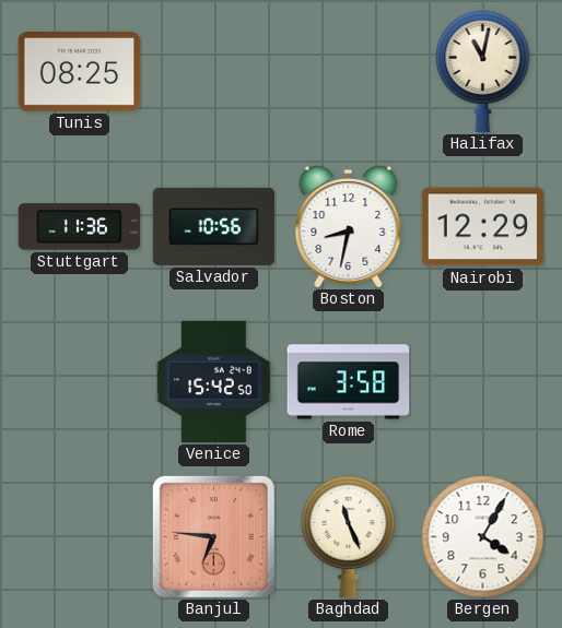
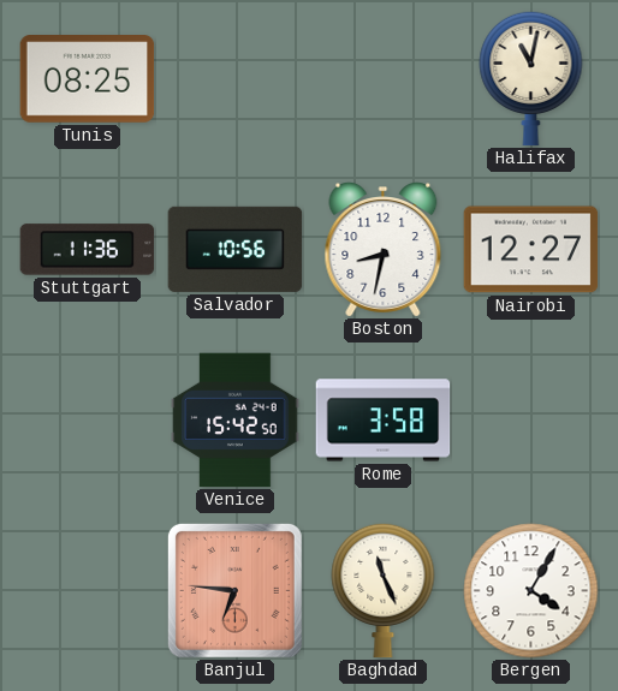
Nairobi: 12:29 -> 12:27 (531, 250)
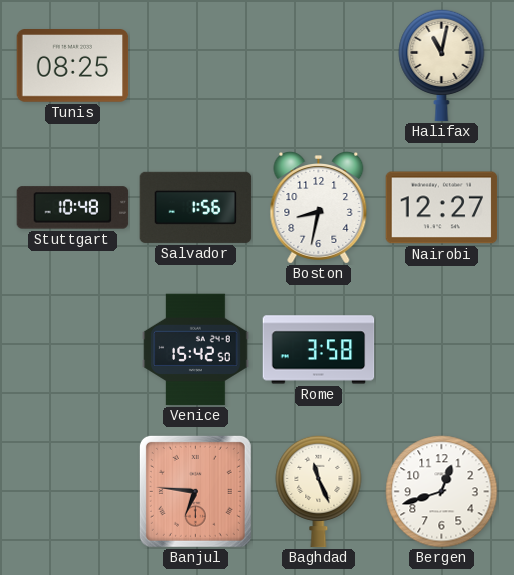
Stuttgart: 11:36 -> 10:48 (73, 208)
Salvador: 10:56 -> 1:56 (196, 207)
Bergen: 4:05 -> 12:42 (442, 492)
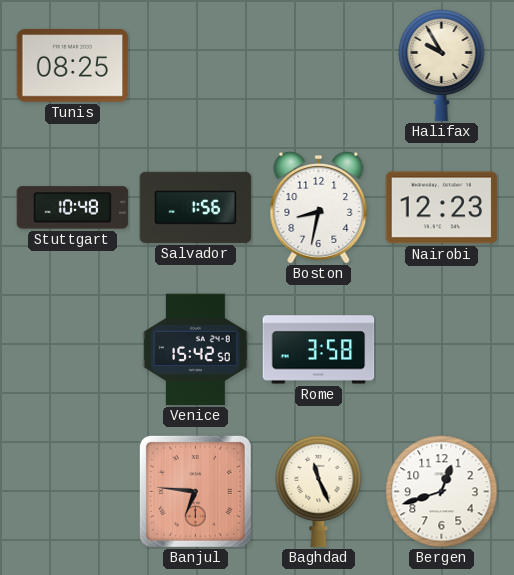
Halifax: 11:02 -> 9:55 (442, 65)
Nairobi: 12:27 -> 12:23 (442, 208)
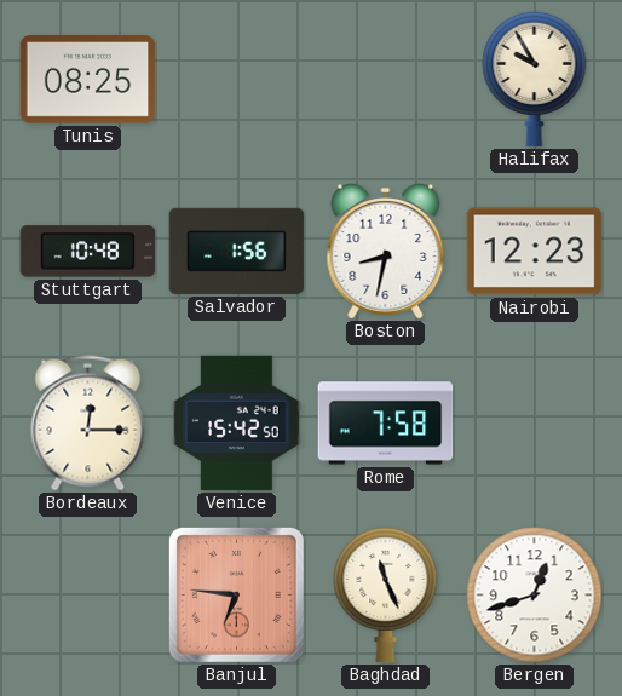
Bordeaux: none -> 12:15 (88, 424)
Rome: 3:58 -> 7:58 (386, 424)
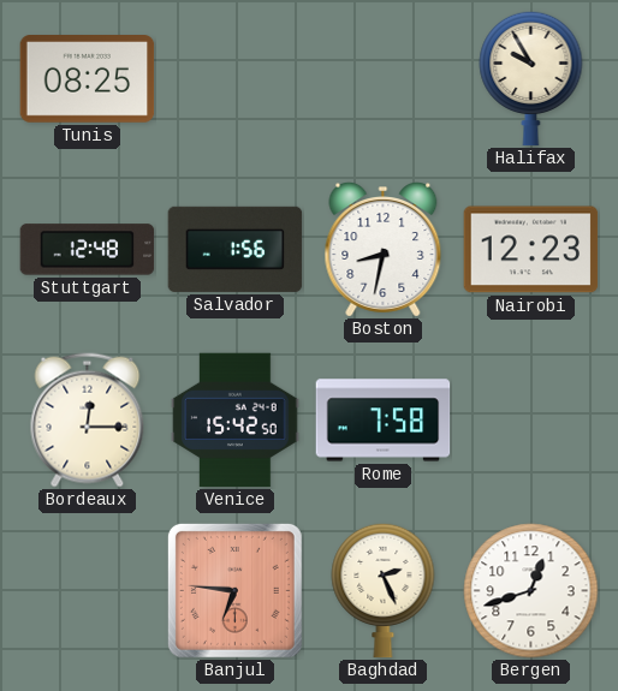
Stuttgart: 10:48 -> 12:48 (88, 250)
Baghdad: 11:26 -> 2:26 (384, 590)
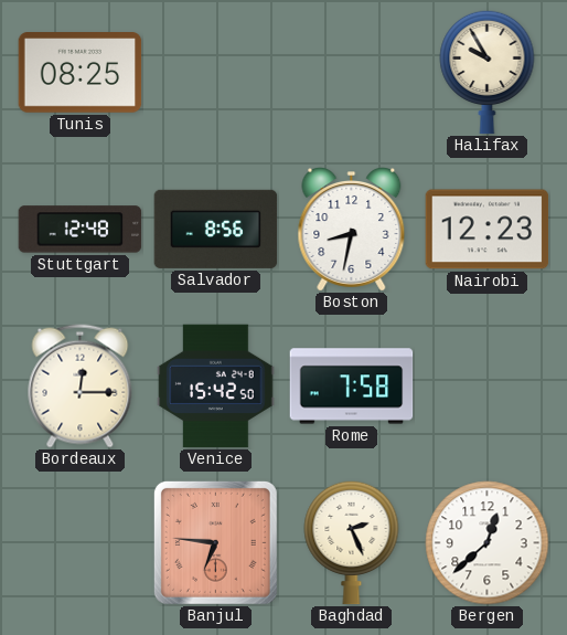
Salvador: 1:56 -> 8:56 (216, 229)
Bergen: 12:42 -> 12:38 (488, 543)
